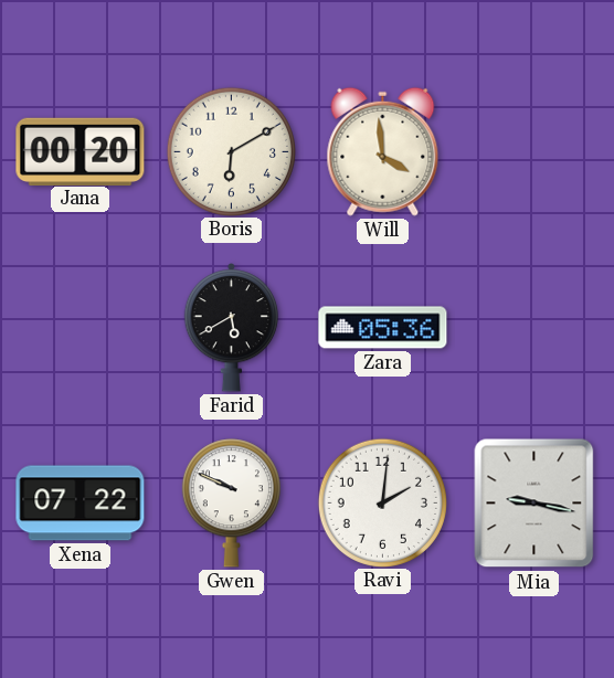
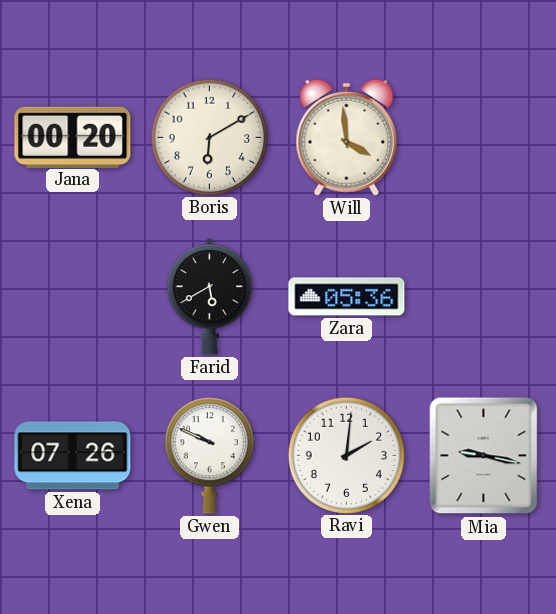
Xena: 07:22 -> 07:26 (73, 456)
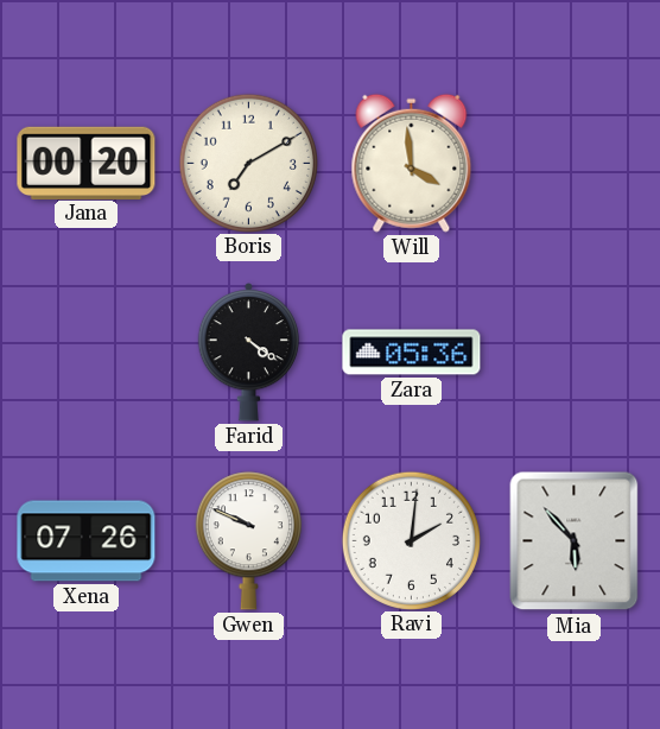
Boris: 6:10 -> 7:10 (248, 163)
Farid: 5:40 -> 4:21 (249, 353)
Mia: 9:17 -> 5:53 (575, 541)
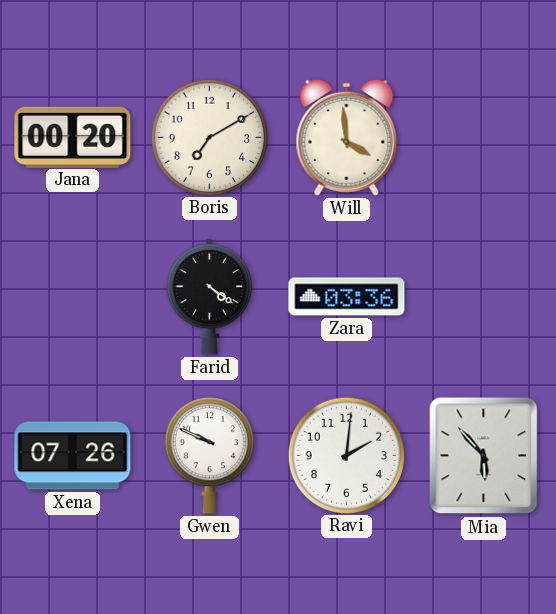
Zara: 05:36 -> 03:36 (347, 297)
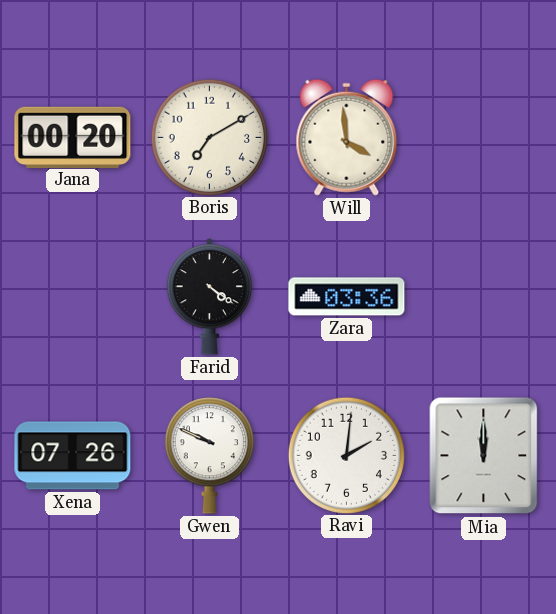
Mia: 5:53 -> 12:00 (484, 456)
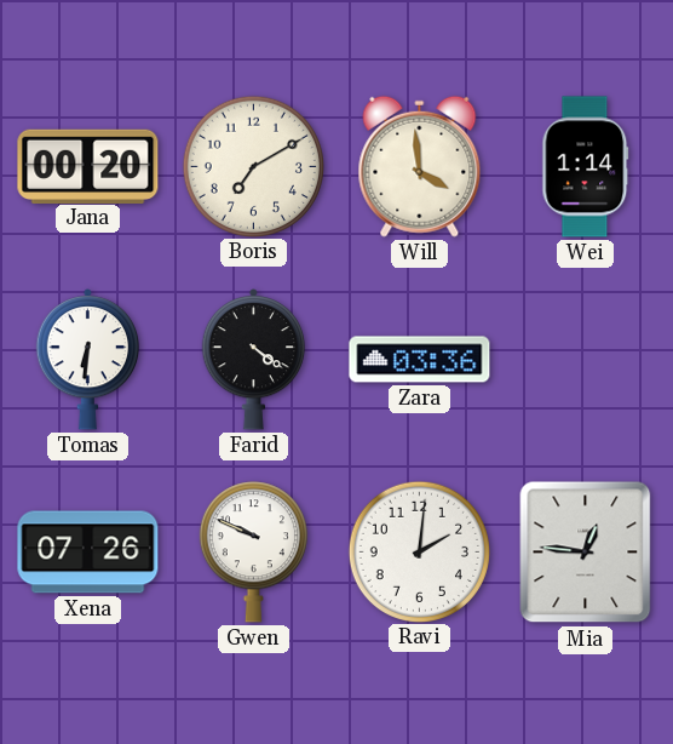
Wei: none -> 1:14 (586, 167)
Tomas: none -> 6:31 (88, 360)
Mia: 12:00 -> 12:46 (586, 553)
